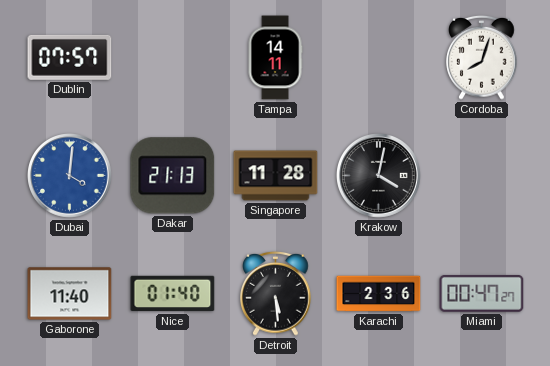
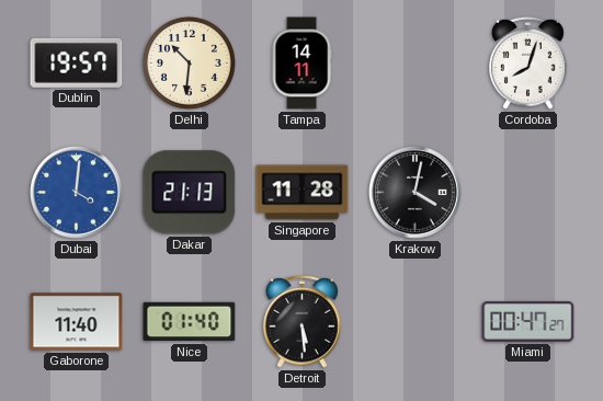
Dublin: 07:57 -> 19:57 (77, 62)
Delhi: none -> 10:31 (189, 62)
Karachi: 2:36 -> none (379, 294)
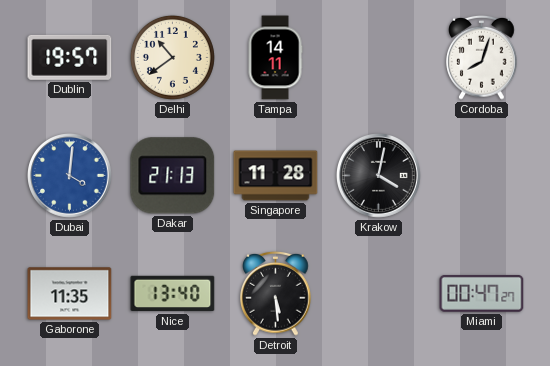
Delhi: 10:31 -> 10:39 (172, 57)
Gaborone: 11:40 -> 11:35 (70, 294)
Nice: 01:40 -> 13:40 (173, 294)
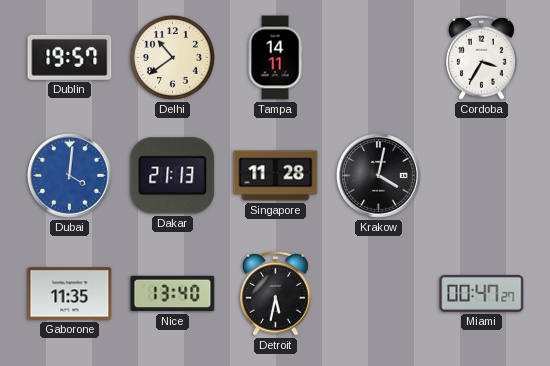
Cordoba: 8:03 -> 3:35 (482, 57)
Detroit: 5:29 -> 5:32 (276, 293)
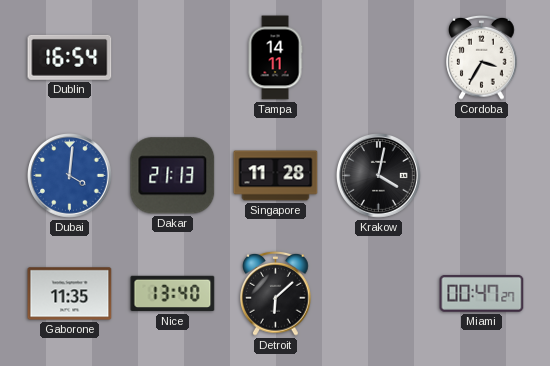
Dublin: 19:57 -> 16:54 (70, 57)
Delhi: 10:39 -> none (172, 57)
Detroit: 5:32 -> 6:08 (276, 293)
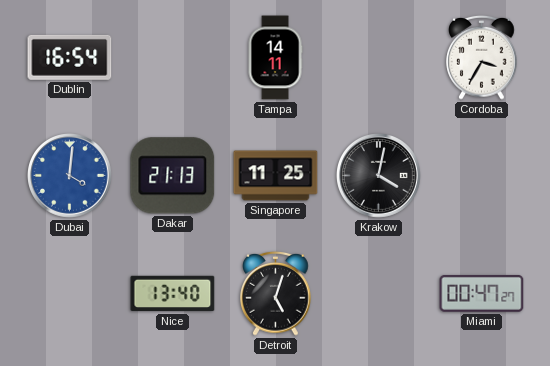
Singapore: 11:28 -> 11:25 (276, 176)
Gaborone: 11:35 -> none (70, 294)
Detroit: 6:08 -> 5:03 (276, 293)
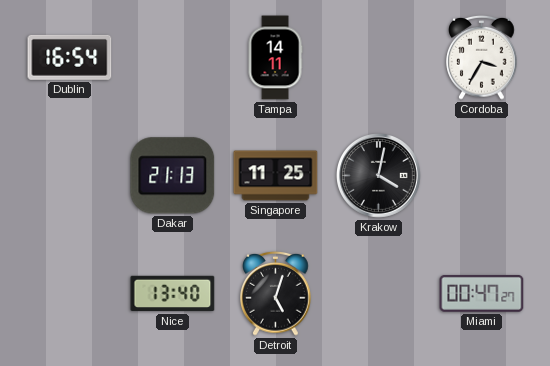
Dubai: 4:01 -> none (70, 176)
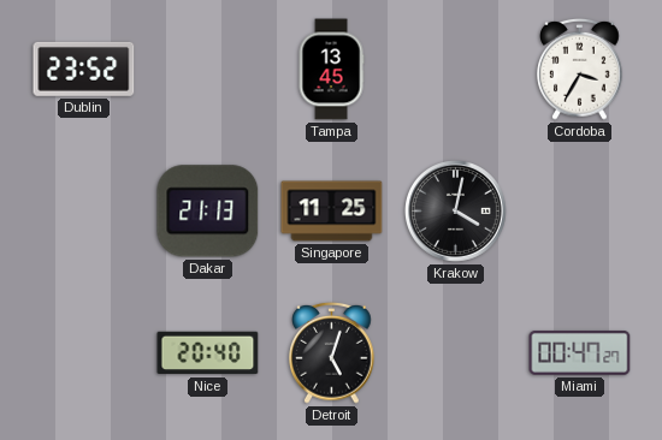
Dublin: 16:54 -> 23:52 (84, 69)
Tampa: 14:11 -> 13:45 (331, 70)
Nice: 13:40 -> 20:40 (208, 353)
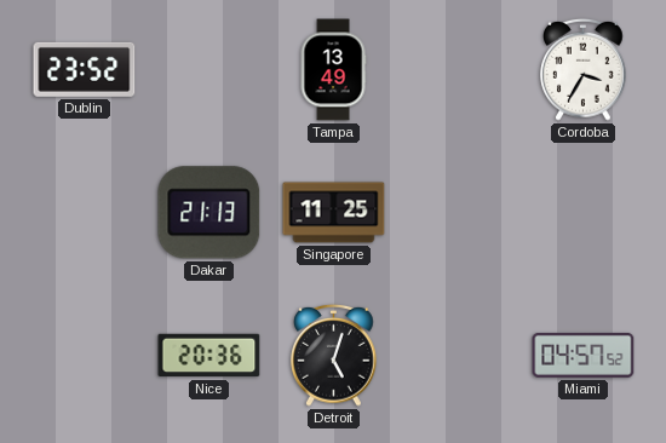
Tampa: 13:45 -> 13:49 (333, 70)
Krakow: 4:02 -> none (456, 212)
Nice: 20:40 -> 20:36 (209, 356)
Miami: 00:47 -> 04:57 (584, 356)
